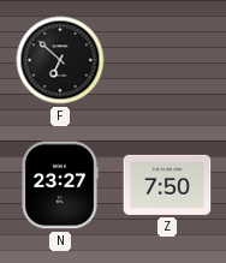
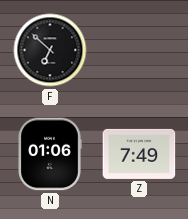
N: 23:27 -> 01:06 (50, 154)
Z: 7:50 -> 7:49 (139, 154)
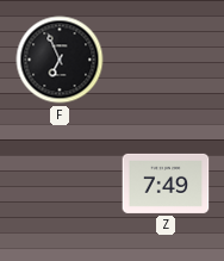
F: 6:52 -> 6:56 (60, 60)
N: 01:06 -> none (50, 154)
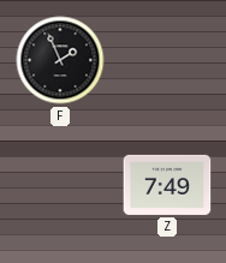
F: 6:56 -> 1:56 (60, 60)
